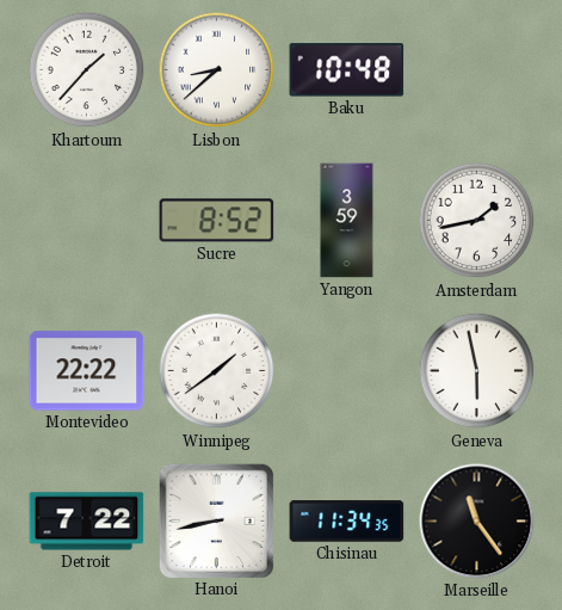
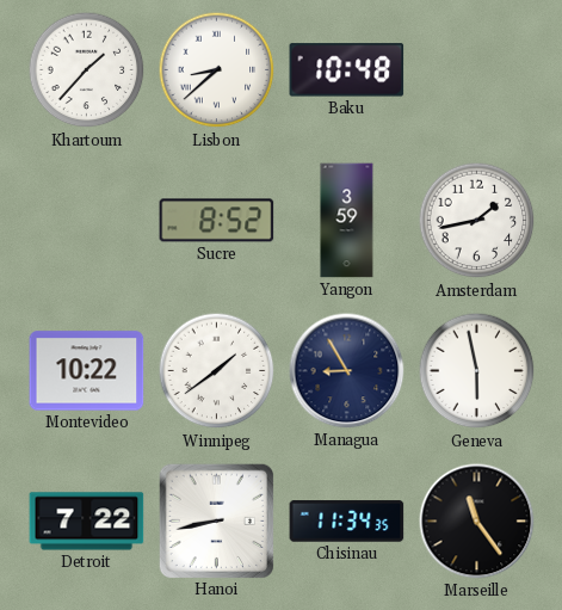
Montevideo: 22:22 -> 10:22 (87, 371)
Managua: none -> 8:55 (347, 371)
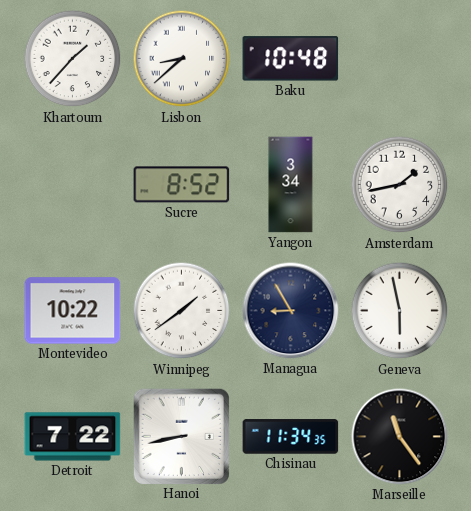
Yangon: 3:59 -> 3:34 (291, 185)
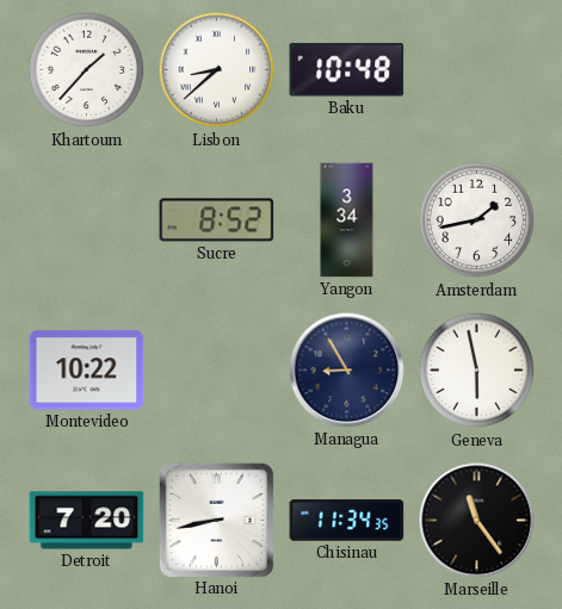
Winnipeg: 1:39 -> none (182, 311)
Detroit: 7:22 -> 7:20 (87, 521)
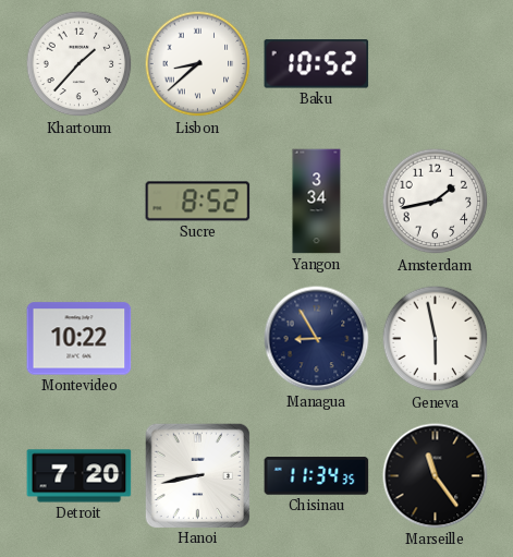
Baku: 10:48 -> 10:52 (317, 64)
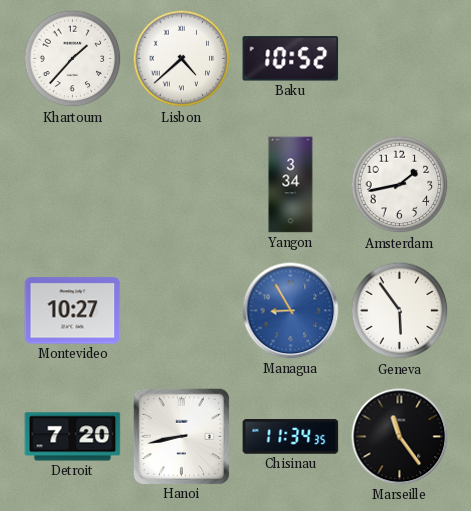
Lisbon: 8:38 -> 4:38 (182, 59)
Sucre: 8:52 -> none (198, 202)
Montevideo: 10:22 -> 10:27 (73, 311)
Managua dial: navy -> blue (291, 311)
Geneva: 5:58 -> 5:54 (400, 311)
